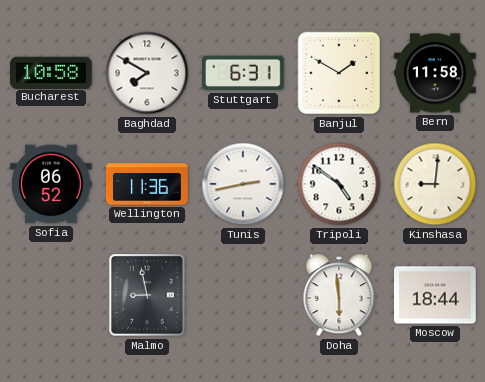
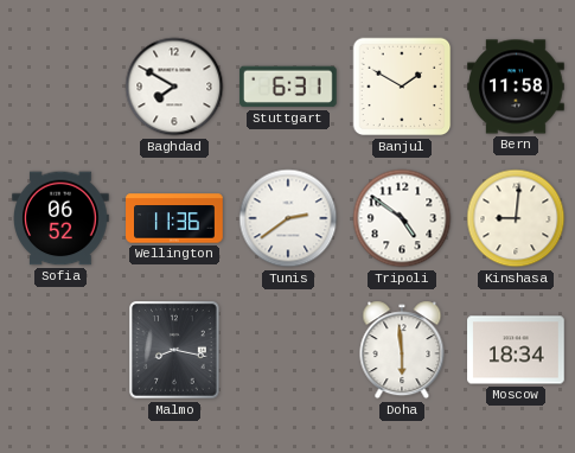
Bucharest: 10:58 -> none (52, 72)
Tunis: 2:43 -> 2:39 (288, 218)
Malmo: 8:58 -> 8:17 (174, 350)
Moscow: 18:44 -> 18:34 (516, 350)
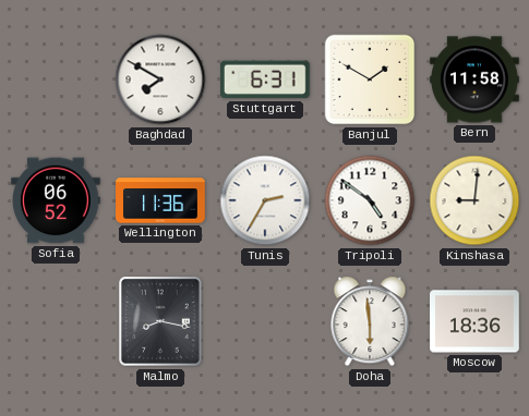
Tunis: 2:39 -> 2:35 (265, 200)
Moscow: 18:34 -> 18:36 (474, 321)
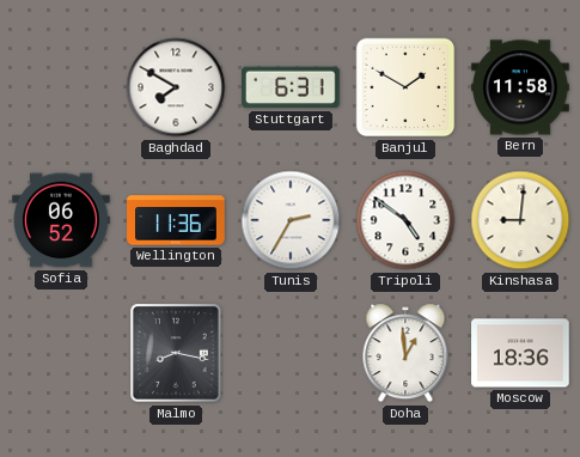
Doha: 5:59 -> 12:59 (405, 353)
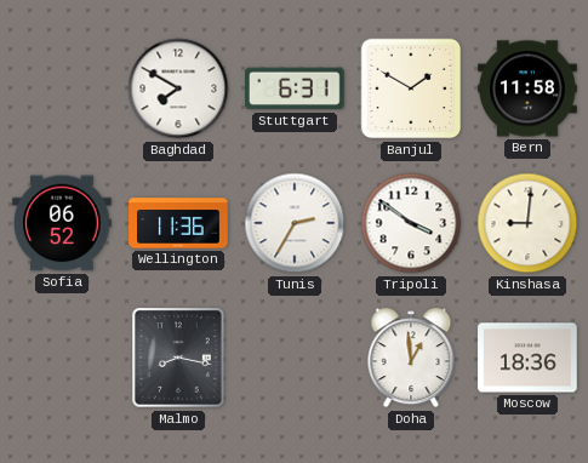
Tripoli: 4:51 -> 3:51 (411, 223)
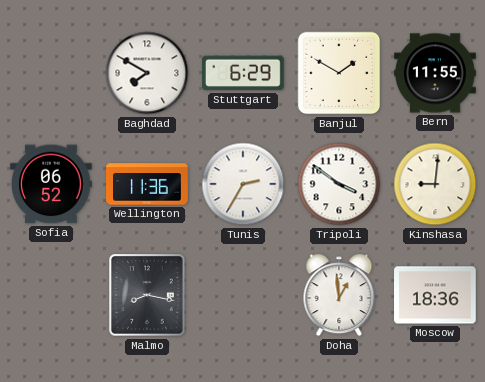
Stuttgart: 6:31 -> 6:29 (244, 73)
Bern: 11:58 -> 11:55 (435, 73)
